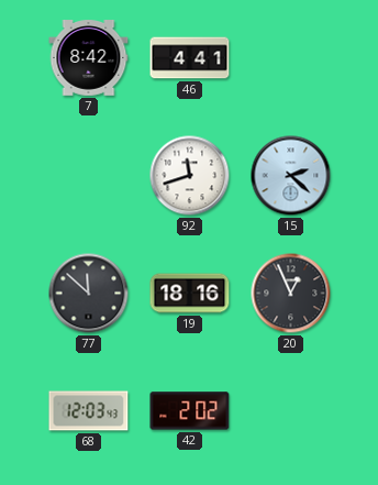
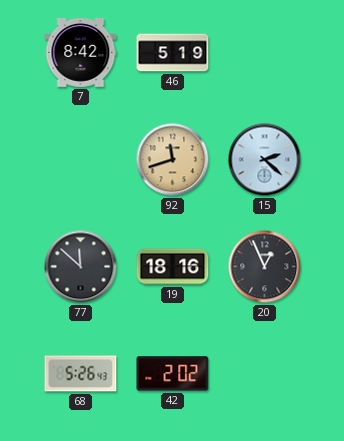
46: 4:41 -> 5:19 (173, 53)
92 dial: white -> champagne (173, 160)
68: 12:03 -> 5:26 (81, 374)
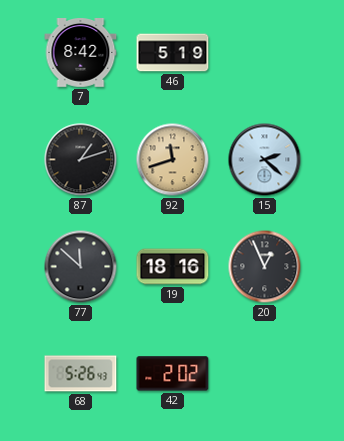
87: none -> 1:12 (81, 160)
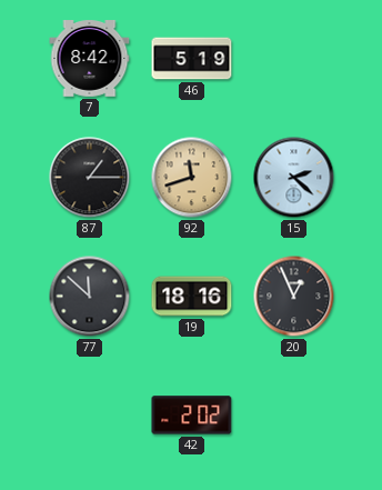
87: 1:12 -> 1:15 (90, 178)
68: 5:26 -> none (81, 374)
